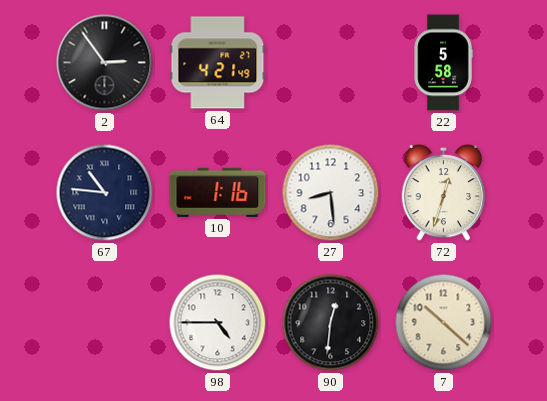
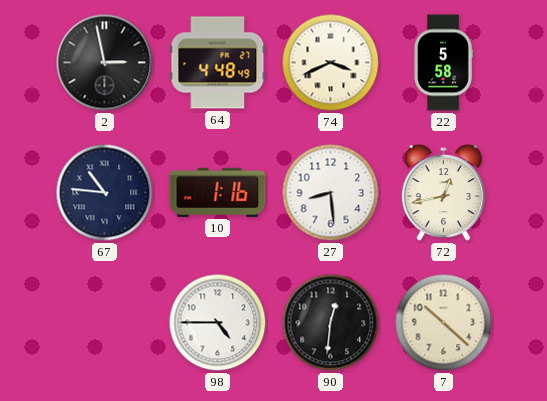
2: 2:54 -> 2:58 (105, 63)
64: 4:21 -> 4:48 (218, 63)
74: none -> 3:41 (331, 63)
72: 12:33 -> 12:43 (443, 193)
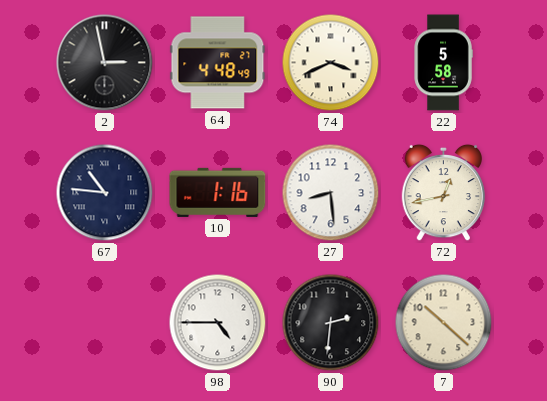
90: 12:31 -> 2:31 (331, 323)
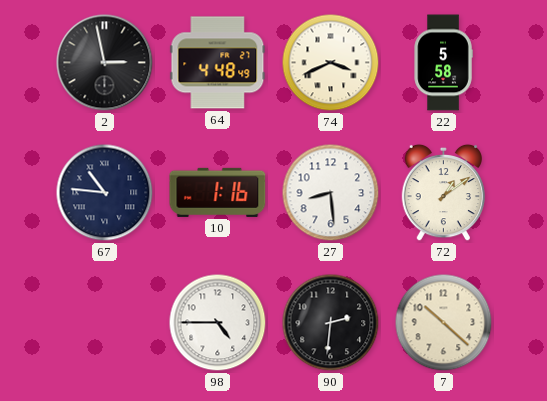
72: 12:43 -> 1:09 (443, 193)
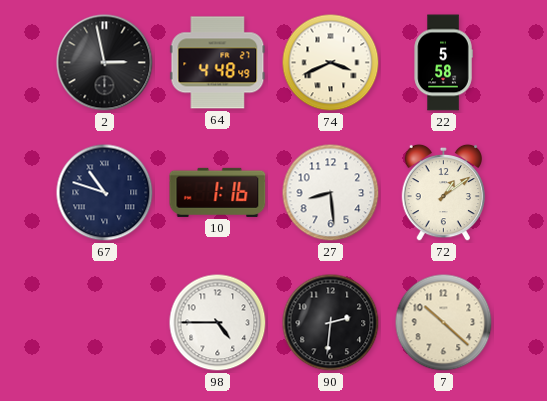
67: 10:46 -> 10:48 (105, 193)
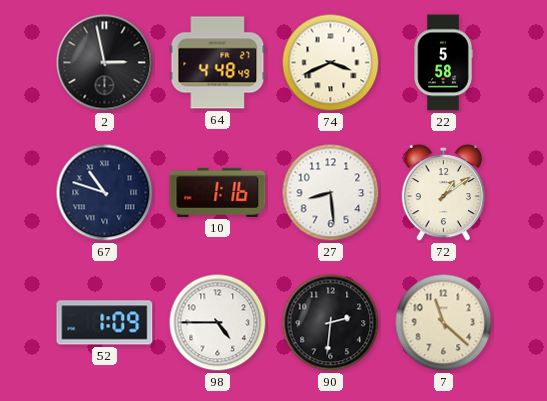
52: none -> 1:09 (105, 323)
7: 10:22 -> 11:22 (444, 323)
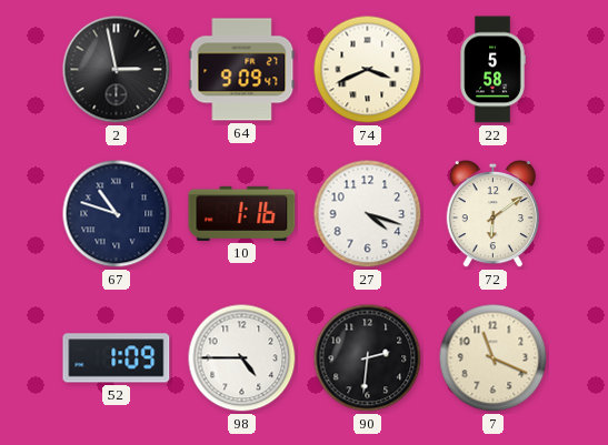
64: 4:48 -> 9:09 (242, 70)
27: 8:29 -> 4:18 (368, 214)
72: 1:09 -> 6:09 (492, 214)
7: 11:22 -> 11:19 (494, 358)
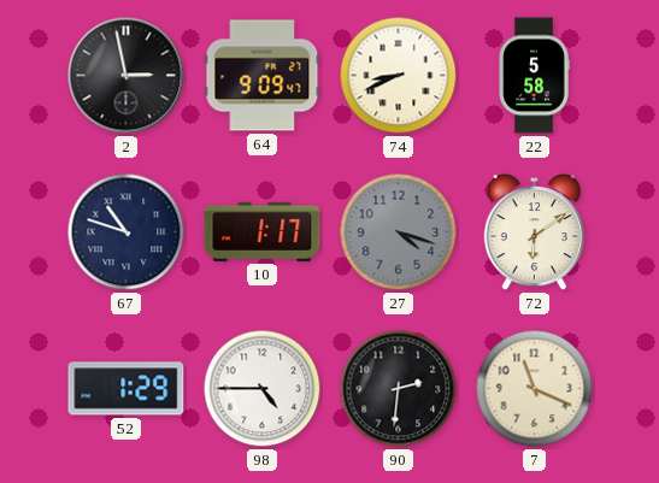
74: 3:41 -> 8:41 (399, 76)
10: 1:16 -> 1:17 (263, 231)
27 dial: white -> grey (399, 232)
52: 1:09 -> 1:29 (126, 389)
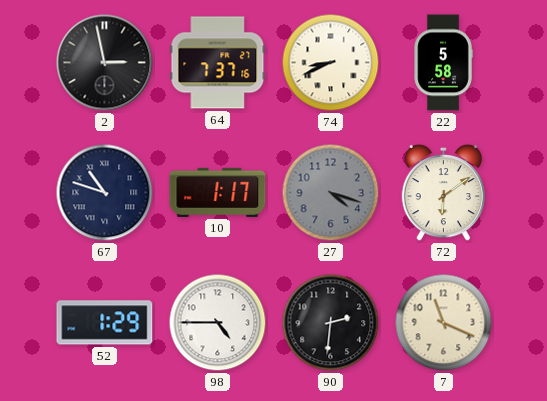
64: 9:09 -> 7:37 (218, 63)
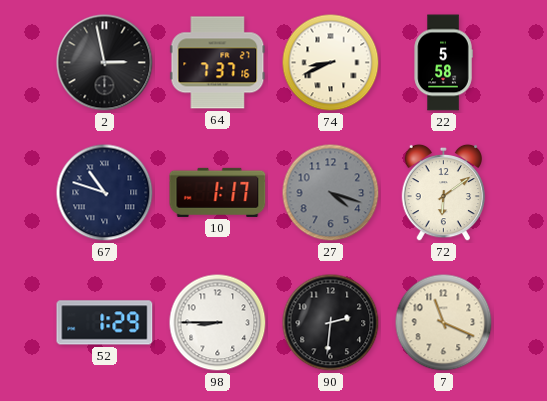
98: 4:45 -> 8:45 (218, 323)
